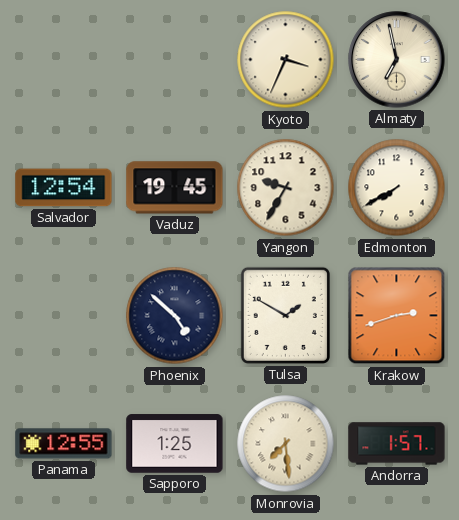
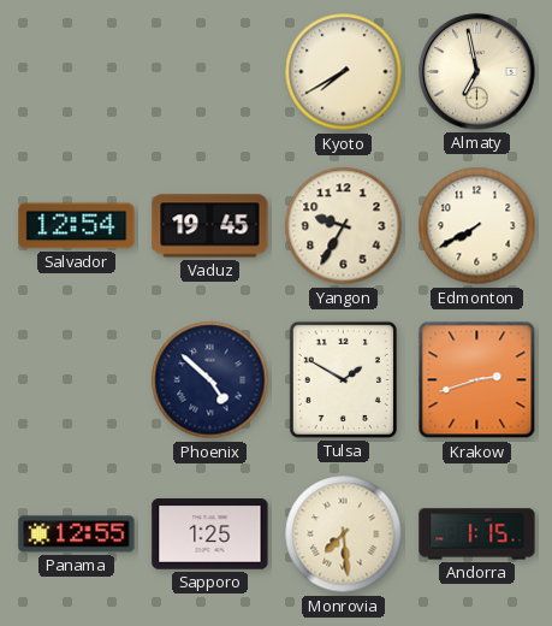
Kyoto: 3:34 -> 7:40 (344, 72)
Andorra: 1:57 -> 1:15 (477, 535)
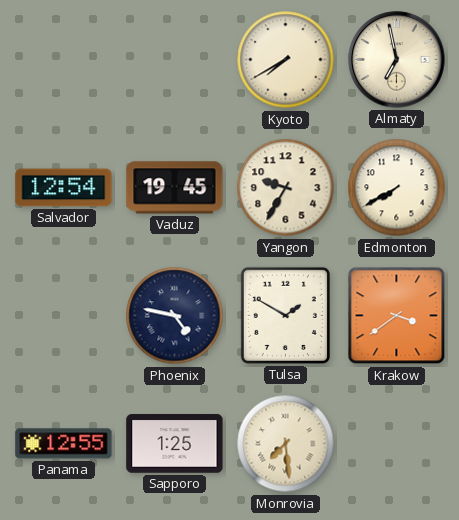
Phoenix: 4:52 -> 4:47 (175, 316)
Krakow: 2:42 -> 3:39 (397, 316)
Andorra: 1:15 -> none (477, 535)
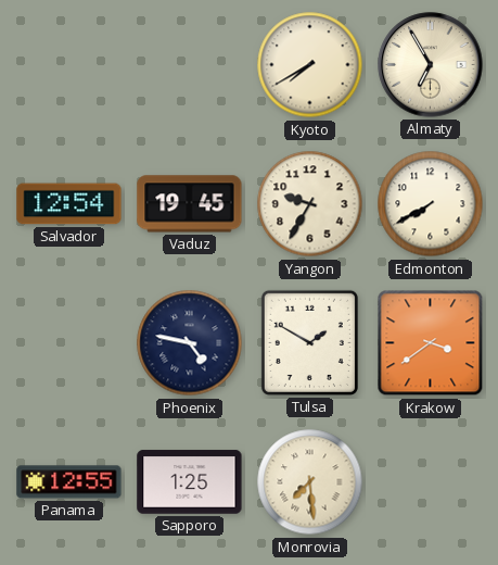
Almaty: 6:58 -> 6:55 (431, 65)
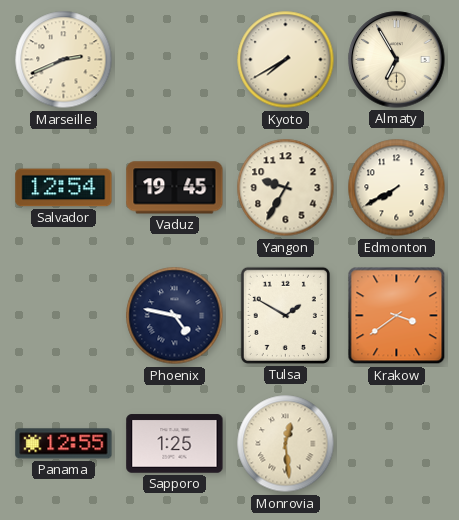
Marseille: none -> 2:41 (64, 60)
Monrovia: 7:29 -> 12:29 (286, 444)
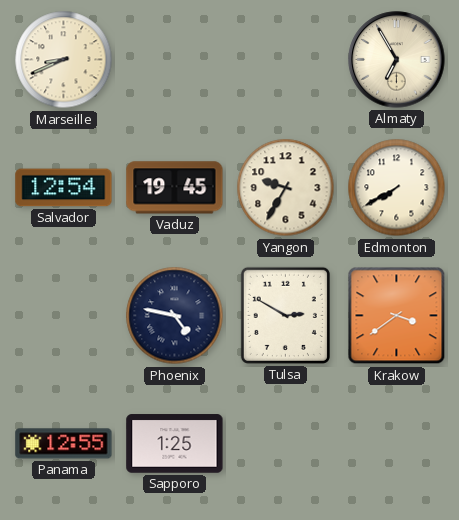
Marseille: 2:41 -> 8:41 (64, 60)
Kyoto: 7:40 -> none (286, 60)
Tulsa: 1:50 -> 2:50 (285, 315)
Monrovia: 12:29 -> none (286, 444)
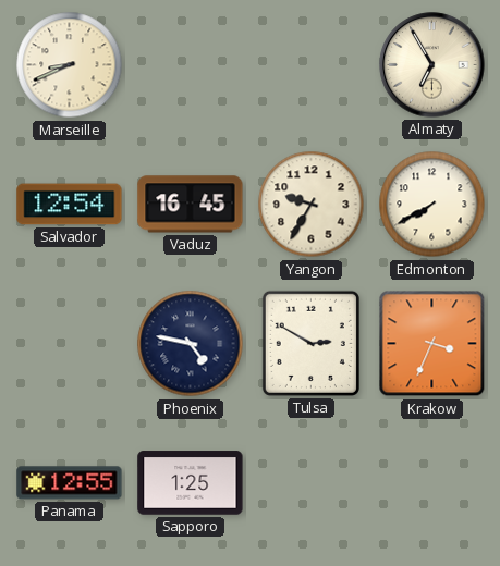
Vaduz: 19:45 -> 16:45 (191, 205)
Krakow: 3:39 -> 3:34 (432, 344)
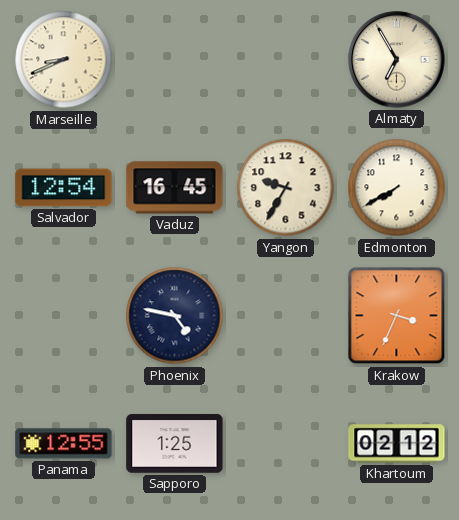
Tulsa: 2:50 -> none (310, 343)
Khartoum: none -> 02:12 (397, 444)
